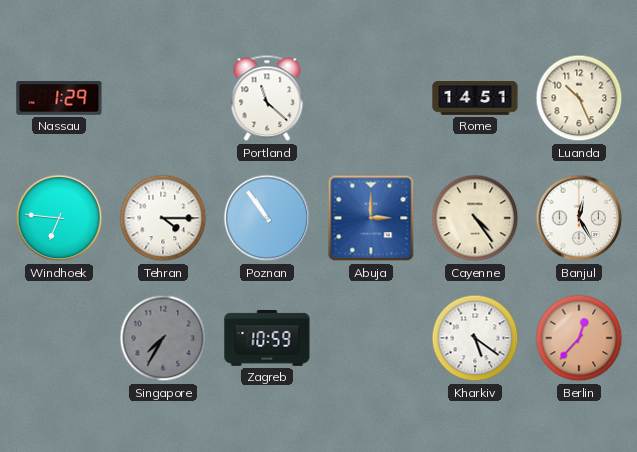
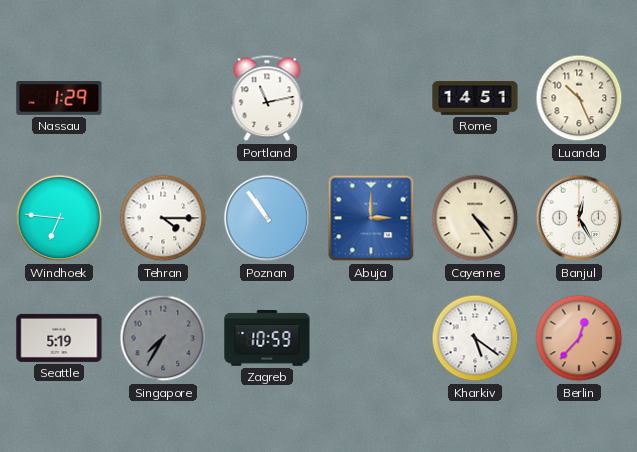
Portland: 11:22 -> 11:13 (267, 98)
Seattle: none -> 5:19 (59, 338)
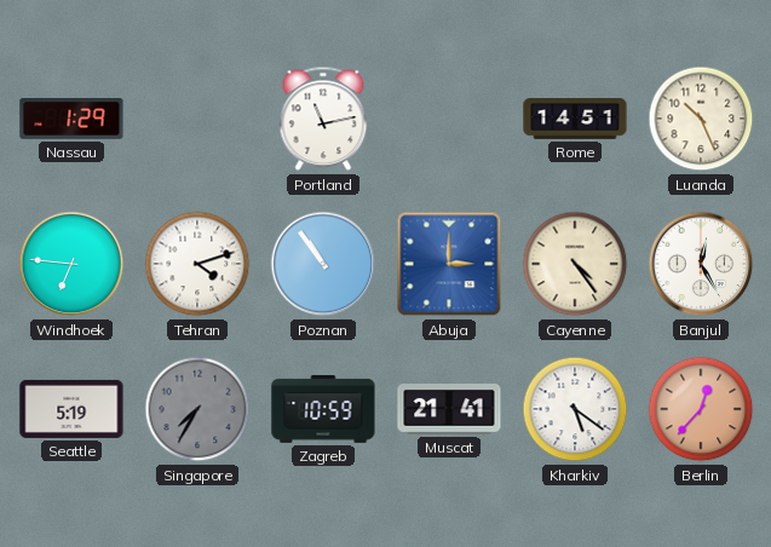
Tehran: 4:15 -> 4:12 (197, 264)
Muscat: none -> 21:41 (449, 409)
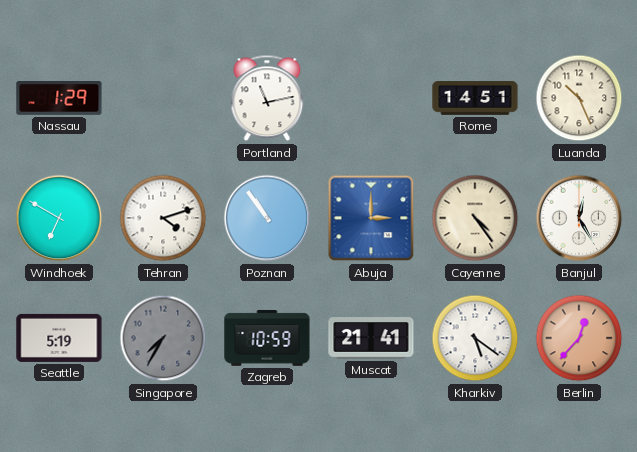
Windhoek: 6:46 -> 6:50 (59, 218)
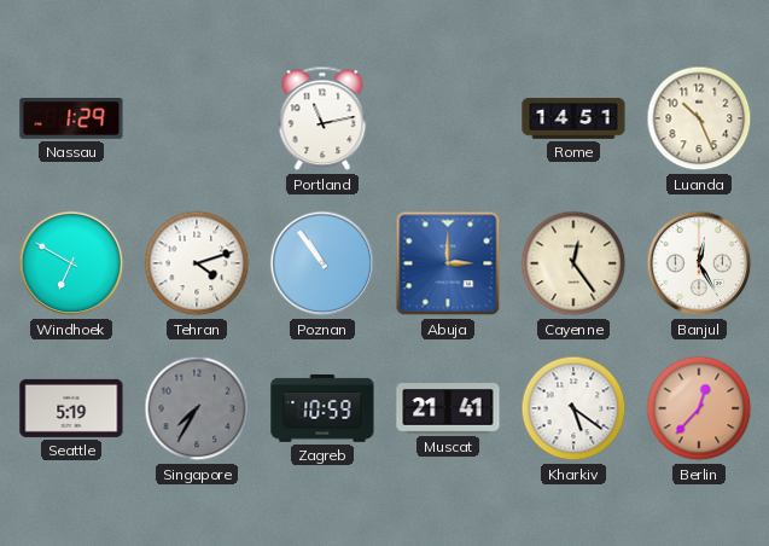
Cayenne: 4:24 -> 12:24 (573, 263)
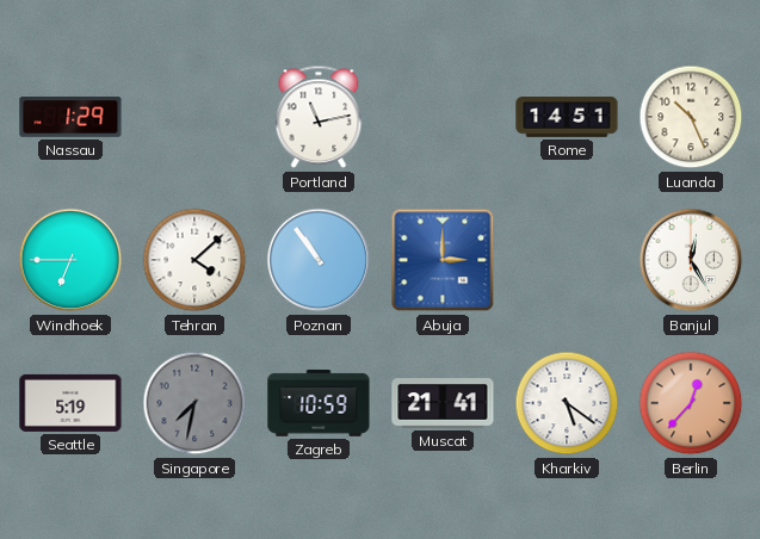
Windhoek: 6:50 -> 6:45 (70, 260)
Tehran: 4:12 -> 4:08 (194, 260)
Cayenne: 12:24 -> none (573, 263)
Singapore: 7:35 -> 7:32 (194, 403)
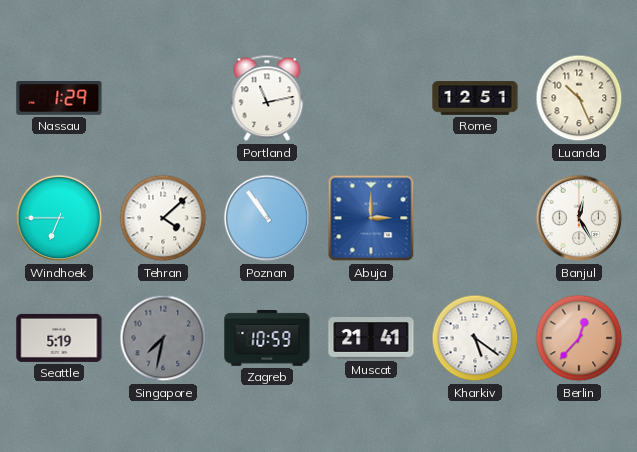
Rome: 14:51 -> 12:51 (475, 98)
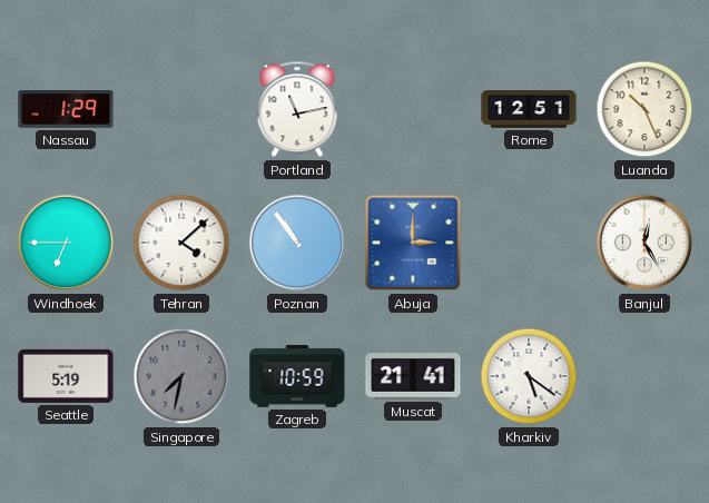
Berlin: 12:37 -> none (579, 338)
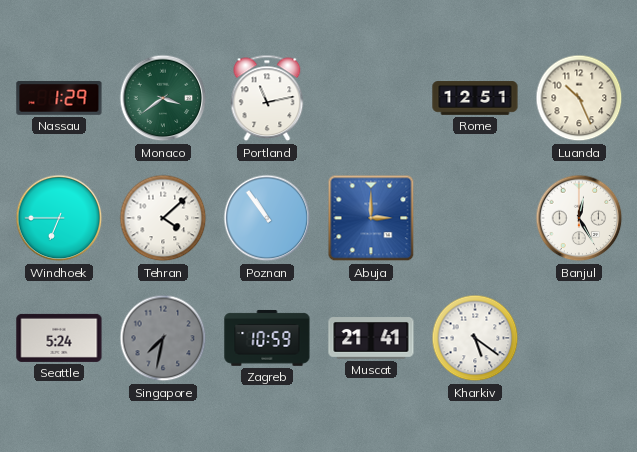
Monaco: none -> 3:39 (163, 98)
Seattle: 5:19 -> 5:24 (59, 338)
